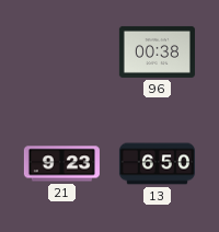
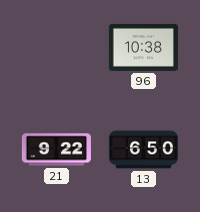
96: 00:38 -> 10:38 (143, 47)
21: 9:23 -> 9:22 (56, 150)
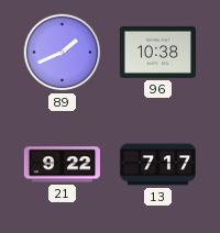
89: none -> 1:41 (63, 53)
13: 6:50 -> 7:17 (157, 165)
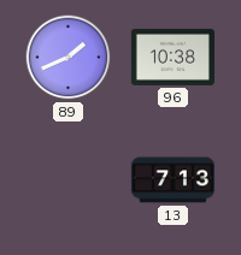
21: 9:22 -> none (62, 165)
13: 7:17 -> 7:13 (172, 180)
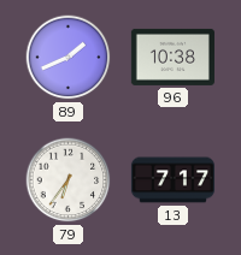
79: none -> 6:36 (69, 180)
13: 7:13 -> 7:17 (172, 180)
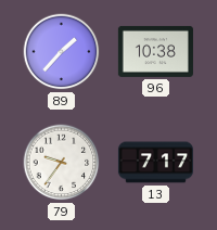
89: 1:41 -> 1:37 (62, 52)
79: 6:36 -> 9:36 (62, 163)
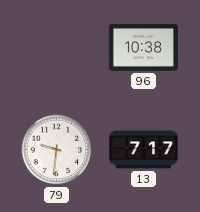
89: 1:37 -> none (62, 52)
79: 9:36 -> 9:31 (57, 150)
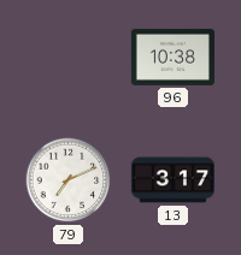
79: 9:31 -> 7:11 (69, 180)
13: 7:17 -> 3:17 (172, 180)
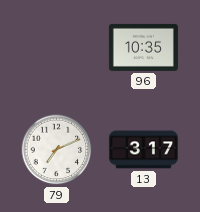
96: 10:38 -> 10:35 (143, 47)
